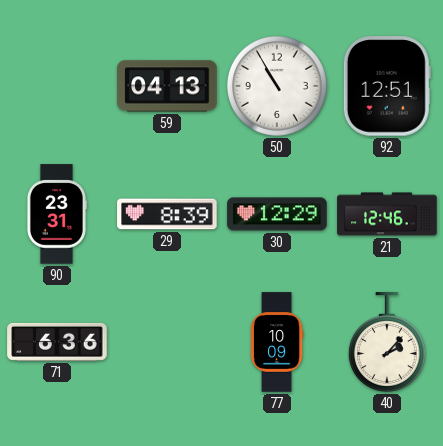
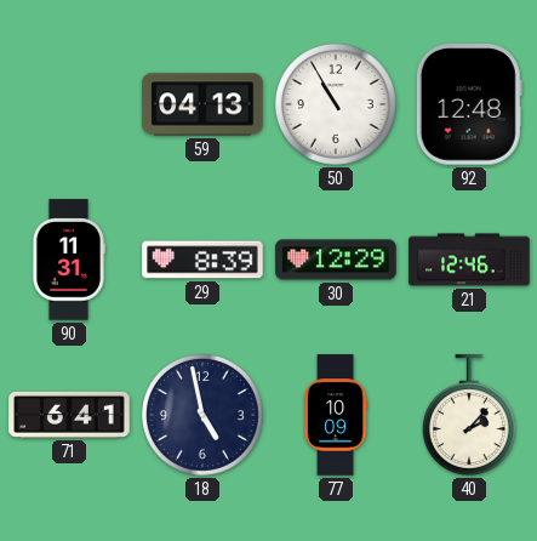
92: 12:51 -> 12:48 (469, 104)
90: 23:31 -> 11:31 (68, 260)
71: 6:36 -> 6:41 (69, 415)
18: none -> 4:58 (202, 415)
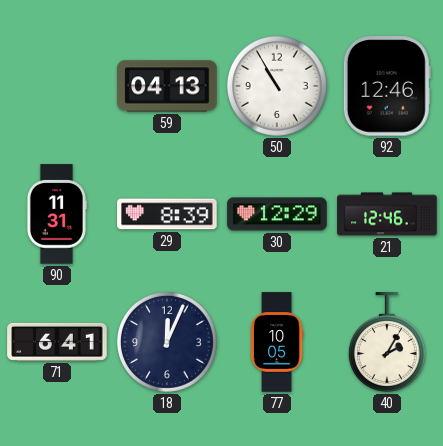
92: 12:48 -> 12:46 (387, 86)
18: 4:58 -> 12:04 (167, 342)
77: 10:09 -> 10:05 (277, 342)
40: 2:07 -> 2:05 (387, 342)
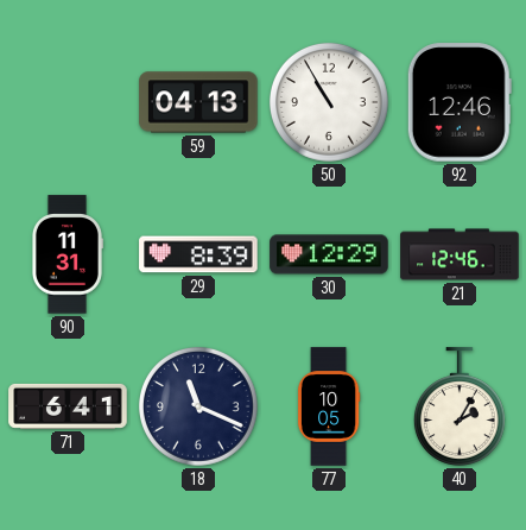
18: 12:04 -> 11:19 (198, 406)
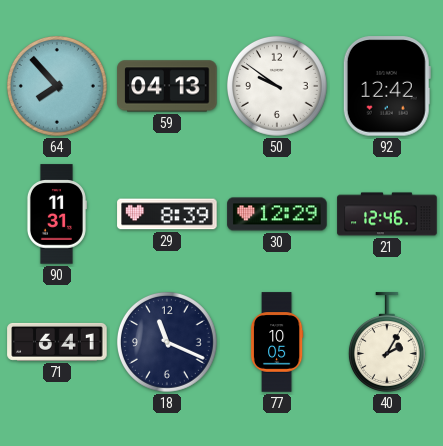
64: none -> 7:53 (57, 86)
50: 10:55 -> 9:51 (277, 86)
92: 12:46 -> 12:42 (387, 86)
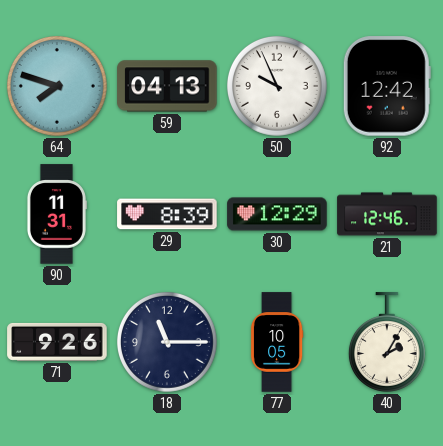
64: 7:53 -> 7:48 (57, 86)
50: 9:51 -> 9:56 (277, 86)
71: 6:41 -> 9:26 (57, 342)
18: 11:19 -> 11:15 (167, 342)
